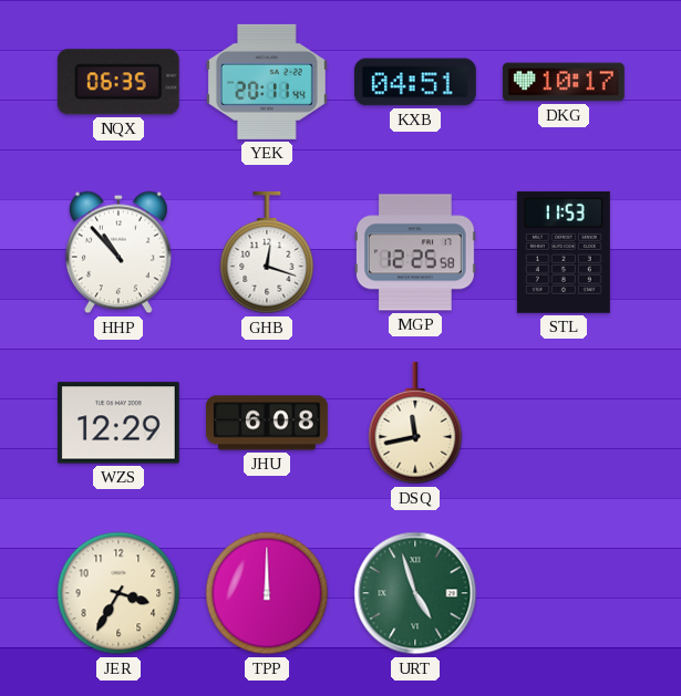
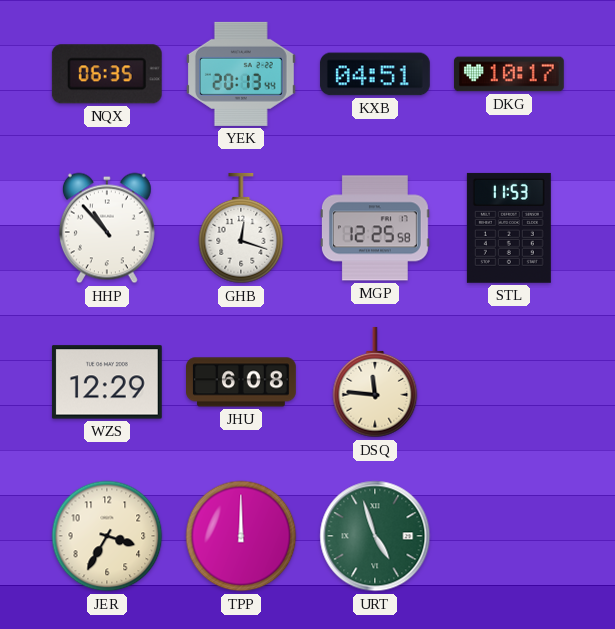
YEK: 20:11 -> 20:13 (241, 74)
DSQ: 11:43 -> 11:46 (375, 383)
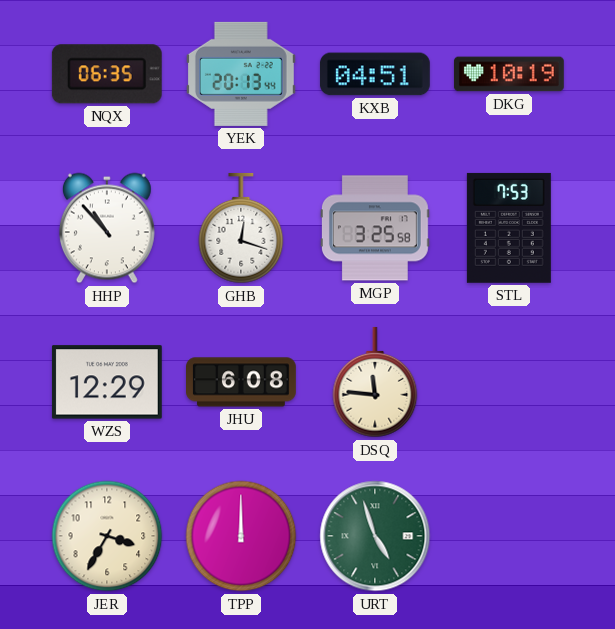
DKG: 10:17 -> 10:19 (509, 74)
MGP: 12:25 -> 3:25 (375, 228)
STL: 11:53 -> 7:53 (509, 228)
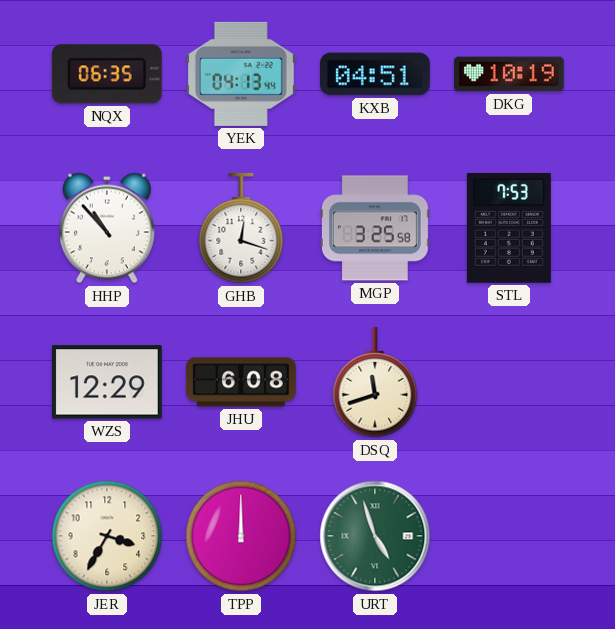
YEK: 20:13 -> 04:13 (241, 74)
DSQ: 11:46 -> 11:42 (375, 383)
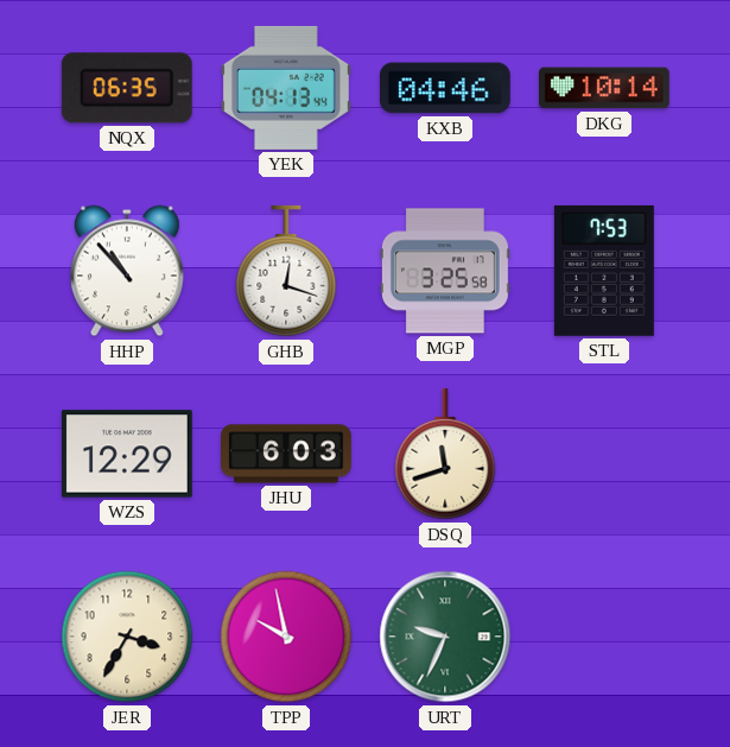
KXB: 04:51 -> 04:46 (445, 88)
DKG: 10:19 -> 10:14 (604, 88)
JHU: 6:08 -> 6:03 (287, 454)
TPP: 12:00 -> 9:58 (286, 637)
URT: 4:57 -> 9:34 (445, 637)
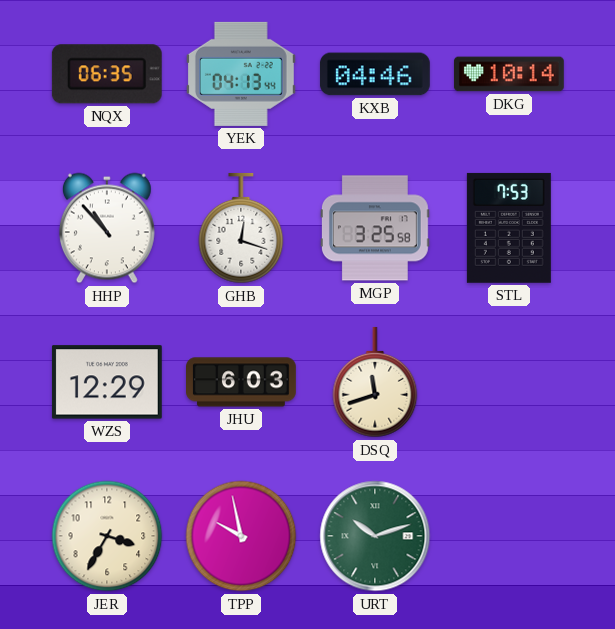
URT: 9:34 -> 10:12 (375, 536)
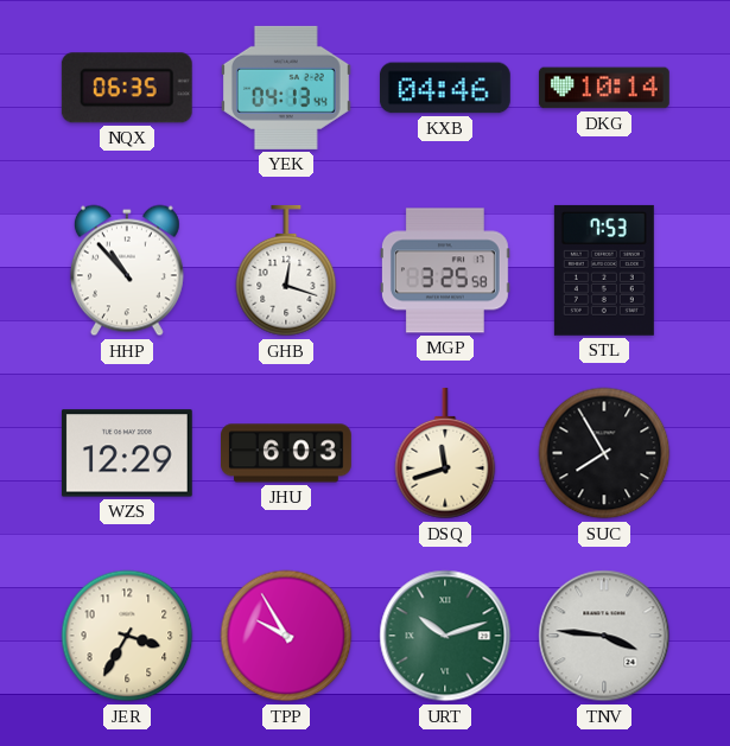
SUC: none -> 7:55 (604, 453)
TPP: 9:58 -> 9:55 (286, 636)
TNV: none -> 3:46 (604, 636)
